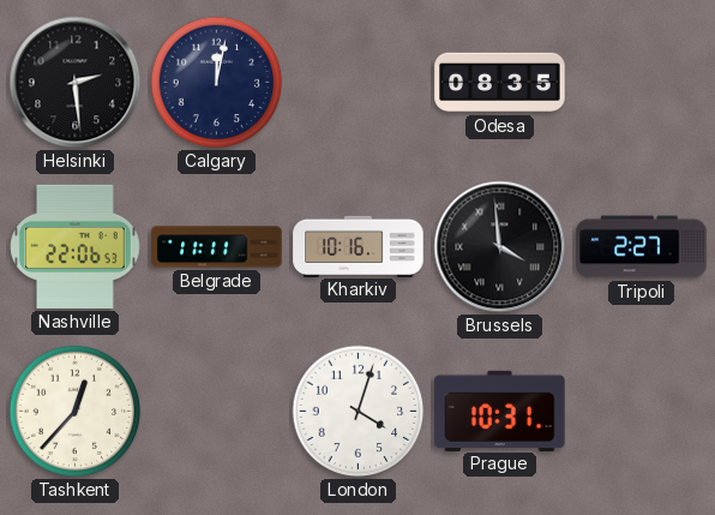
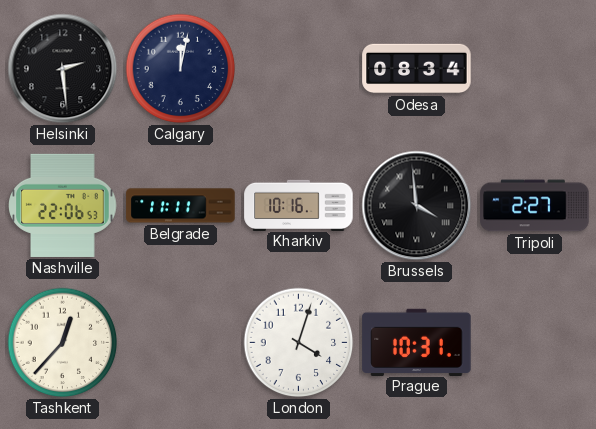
Odesa: 08:35 -> 08:34 (417, 69)
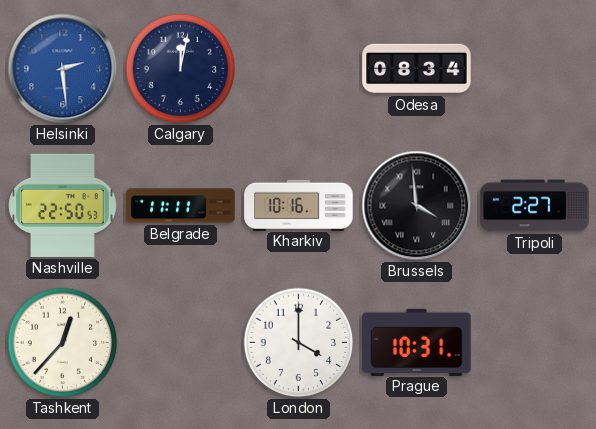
Helsinki dial: black -> blue (63, 69)
Nashville: 22:06 -> 22:50 (63, 205)
London: 4:03 -> 4:00 (299, 343)
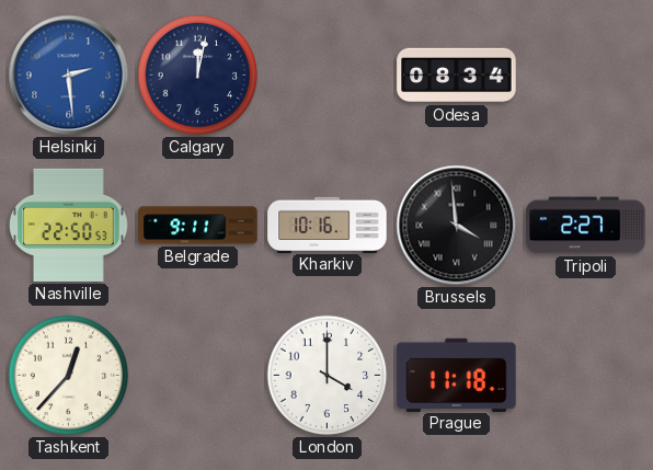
Belgrade: 11:11 -> 9:11 (198, 226)
Prague: 10:31 -> 11:18 (457, 375)
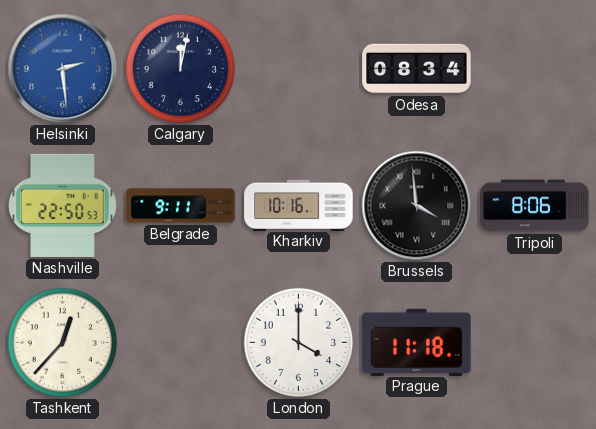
Tripoli: 2:27 -> 8:06 (535, 206)
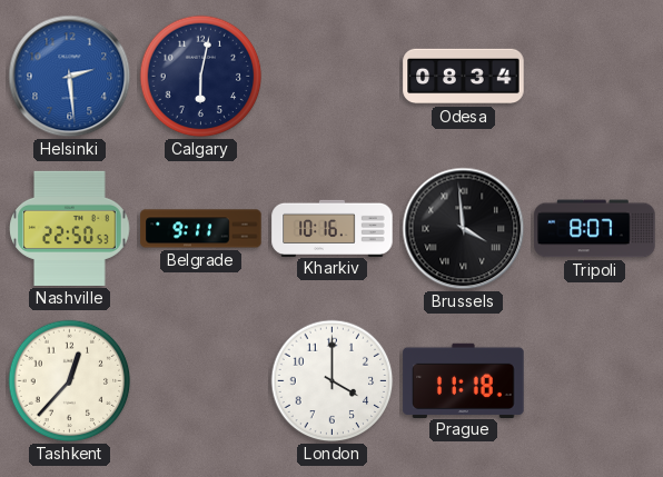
Calgary: 12:02 -> 6:02 (201, 77)
Tripoli: 8:06 -> 8:07 (595, 229)
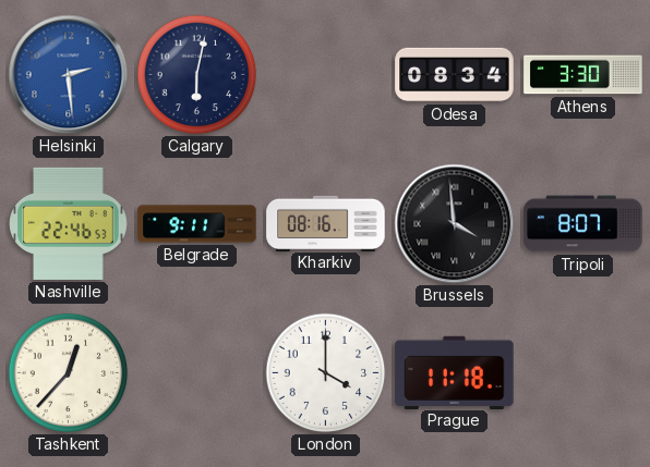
Athens: none -> 3:30 (583, 75)
Nashville: 22:50 -> 22:46 (69, 223)
Kharkiv: 10:16 -> 08:16 (326, 223)
